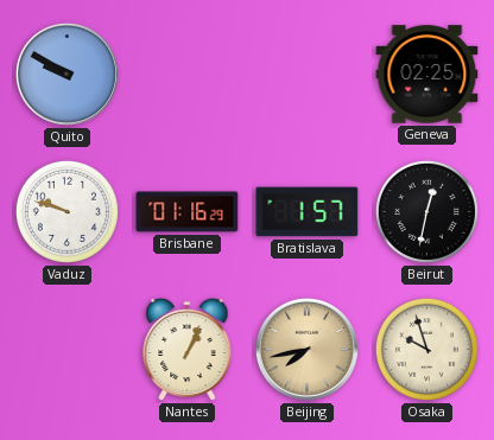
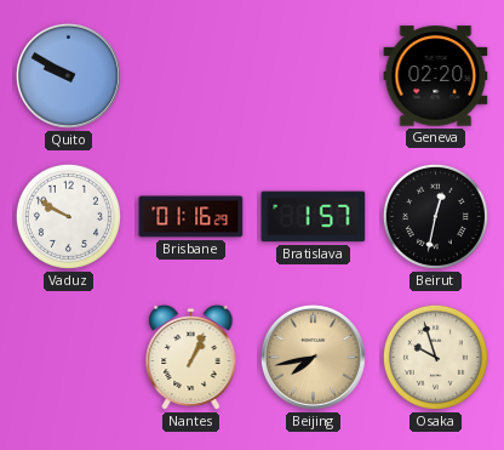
Geneva: 02:25 -> 02:20 (436, 76)
Vaduz: 9:48 -> 9:50 (68, 216)
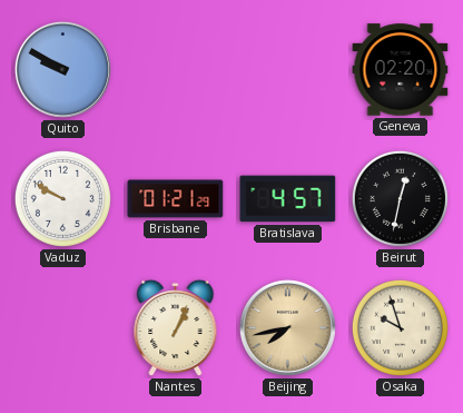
Brisbane: 01:16 -> 01:21 (176, 199)
Bratislava: 1:57 -> 4:57 (288, 199)
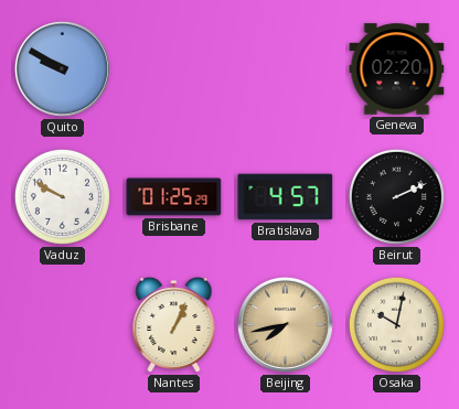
Brisbane: 01:21 -> 01:25 (174, 197)
Beirut: 12:32 -> 2:11 (396, 196)
Osaka: 9:57 -> 10:02 (396, 324)
